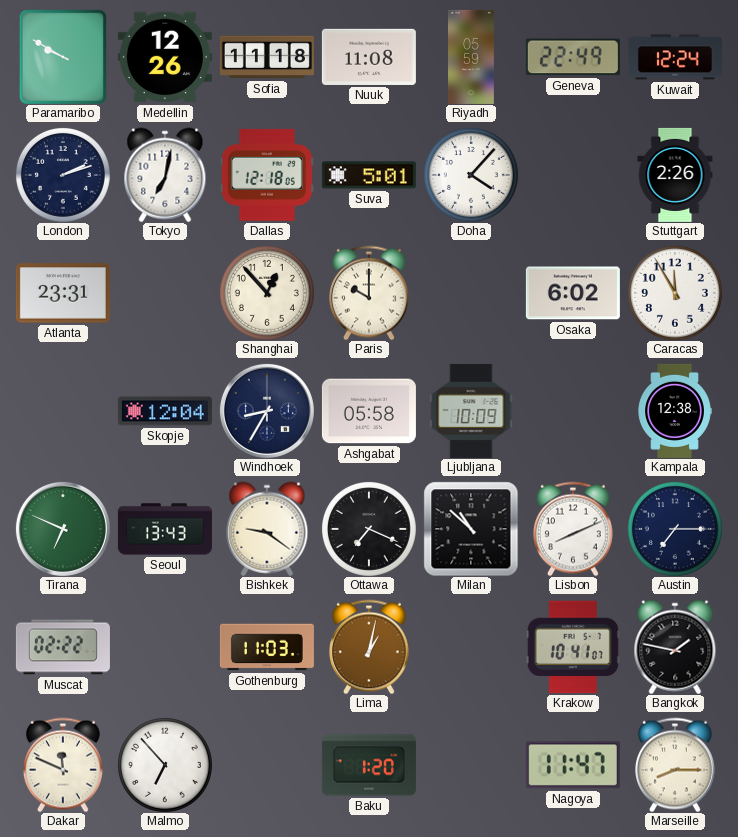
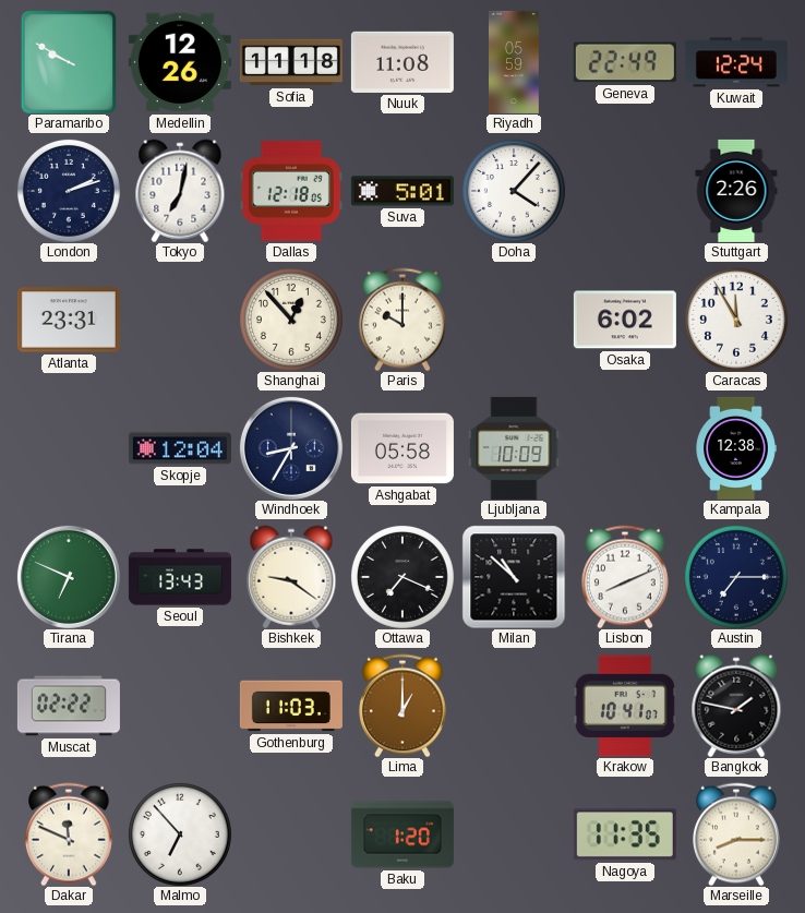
Lima: 1:02 -> 1:00 (403, 706)
Nagoya: 11:47 -> 11:35 (625, 834)
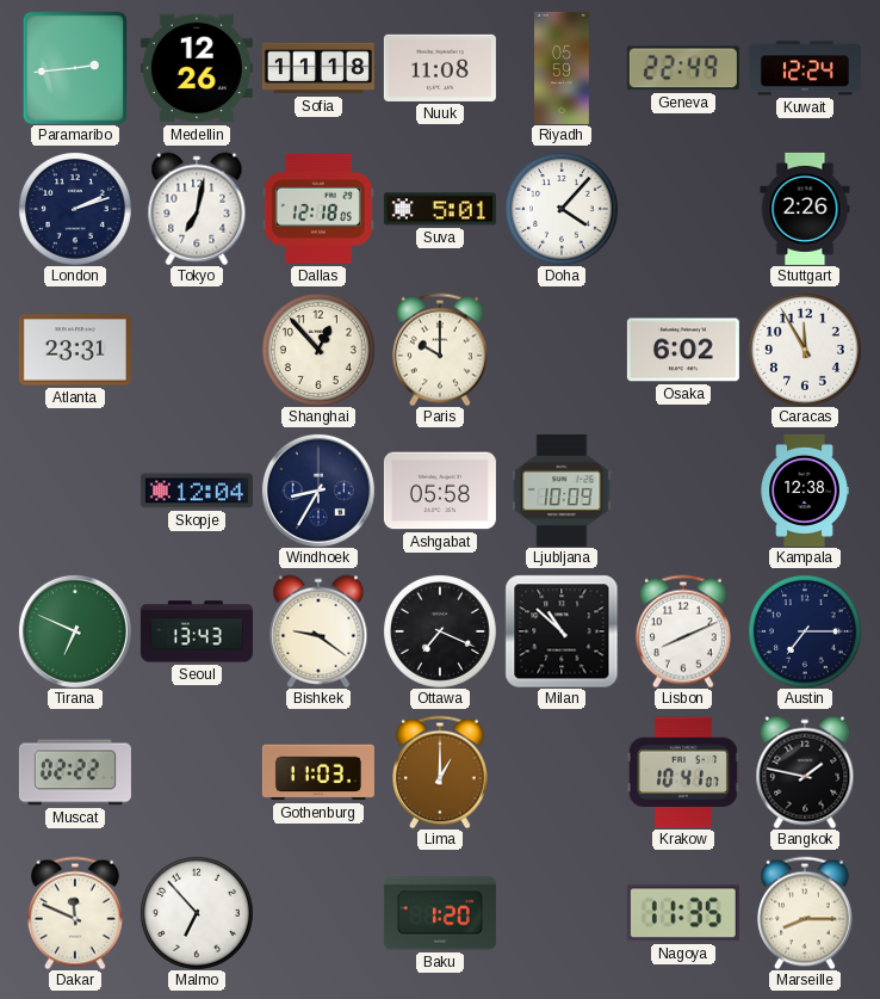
Paramaribo: 9:50 -> 2:44 (74, 67)
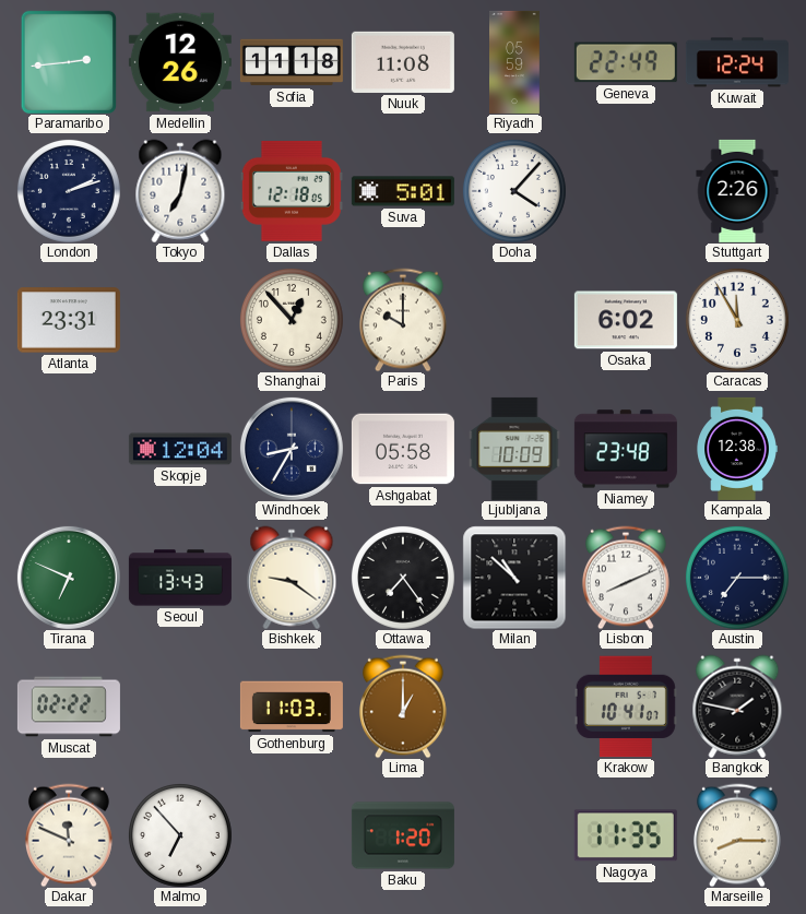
Niamey: none -> 23:48 (626, 449)
Ottawa: 7:19 -> 7:24 (403, 578)
